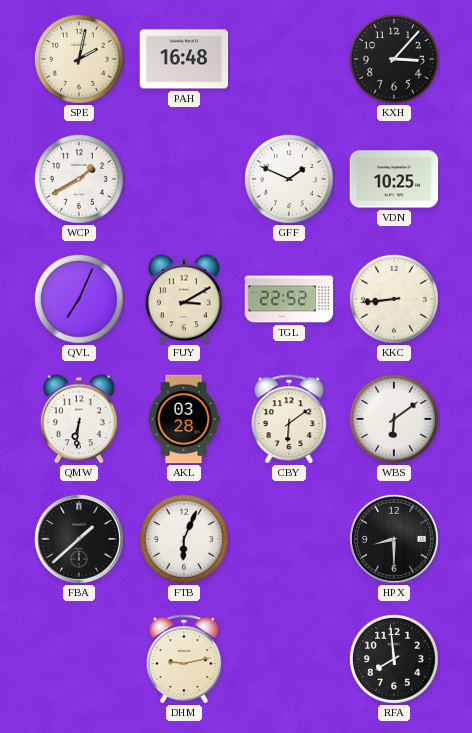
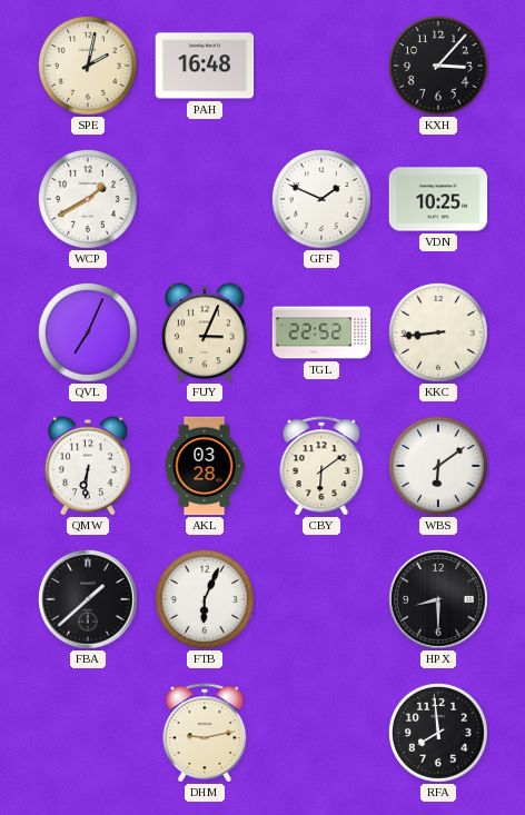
FUY: 3:10 -> 3:04 (206, 332)
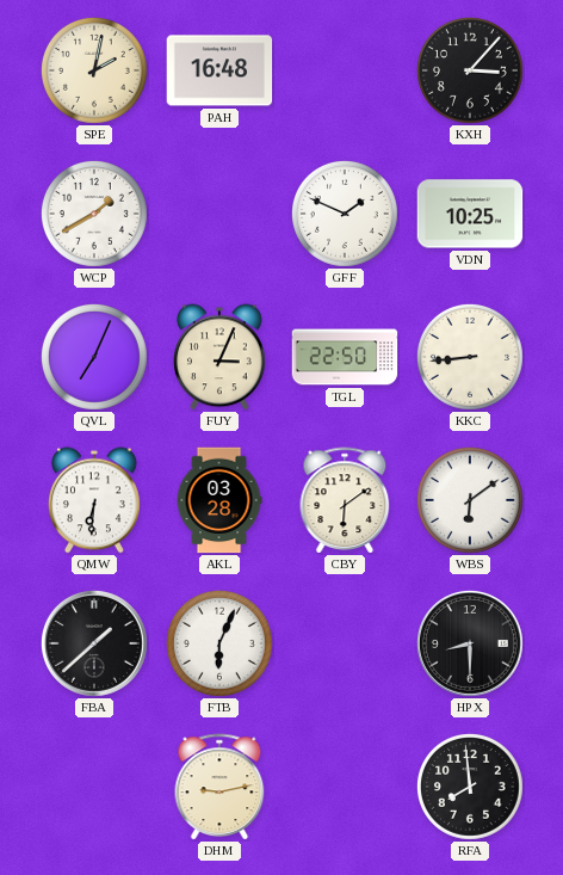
TGL: 22:52 -> 22:50 (345, 357)
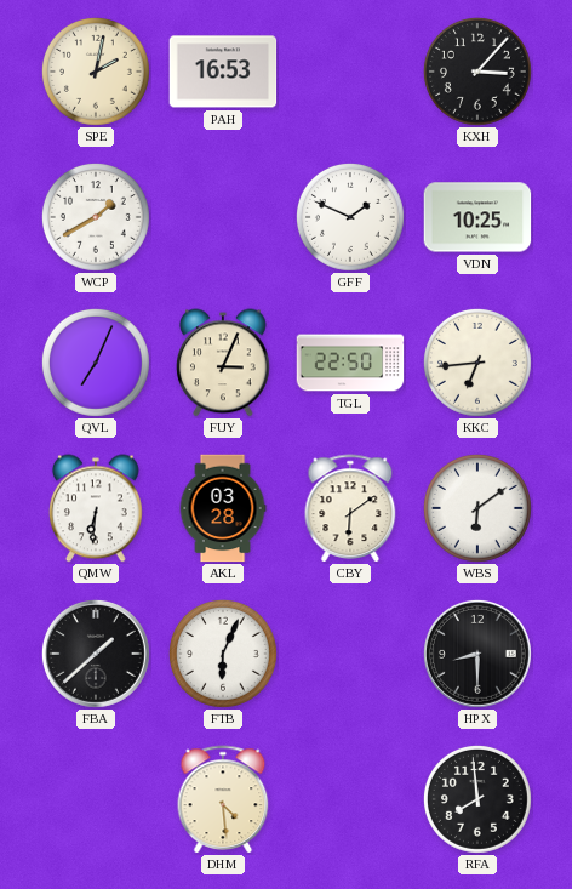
PAH: 16:48 -> 16:53 (223, 72)
KKC: 8:44 -> 6:44 (477, 363)
DHM: 9:13 -> 4:29 (223, 799)
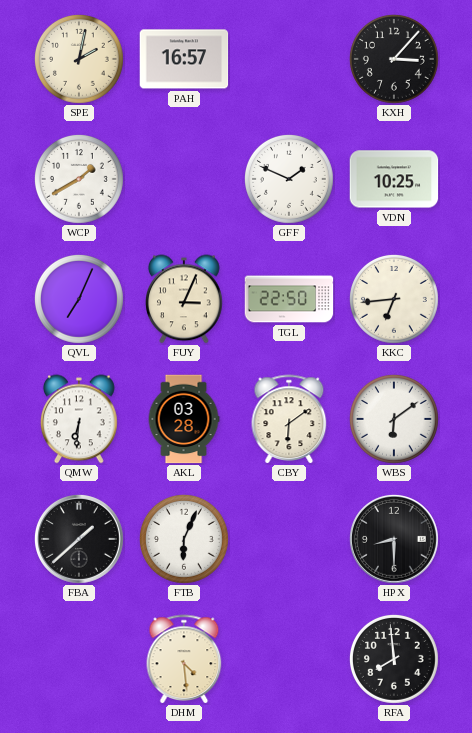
PAH: 16:53 -> 16:57 (184, 59)
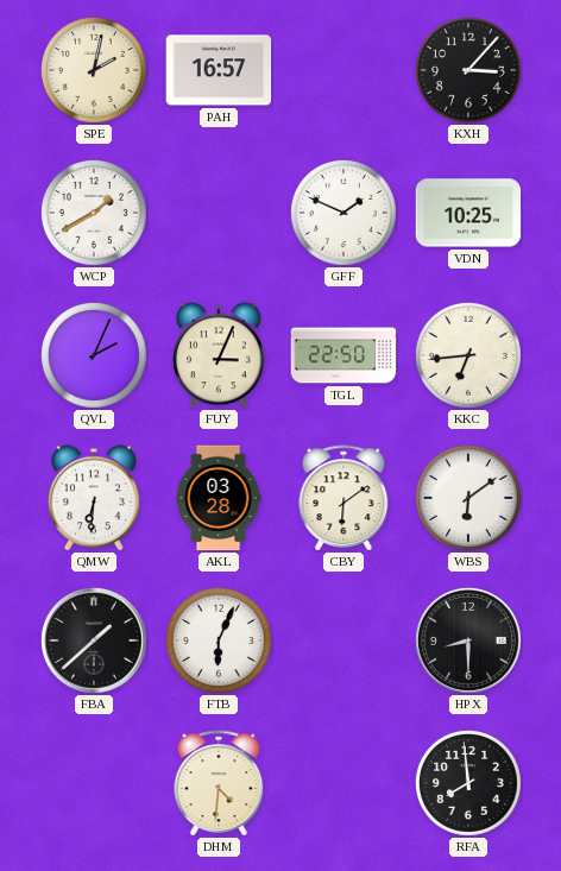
QVL: 7:04 -> 2:04 (94, 355)
DHM: 4:29 -> 4:31 (219, 783)
